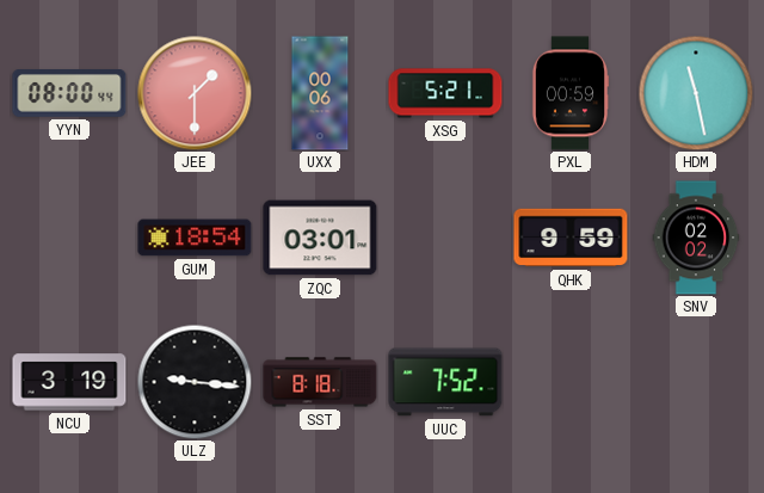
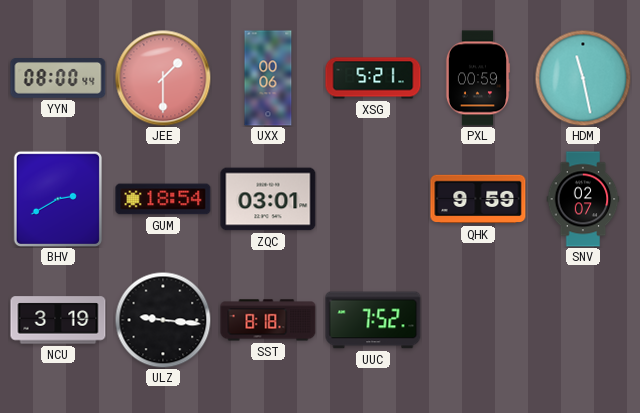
BHV: none -> 2:40 (57, 198)
SNV: 02:02 -> 02:07 (583, 199)
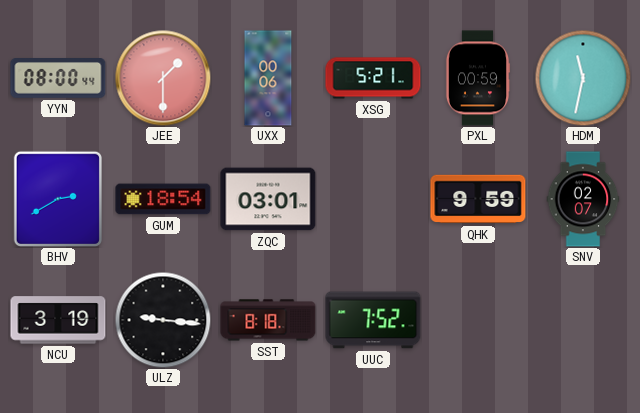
HDM: 11:28 -> 11:32 (583, 78)
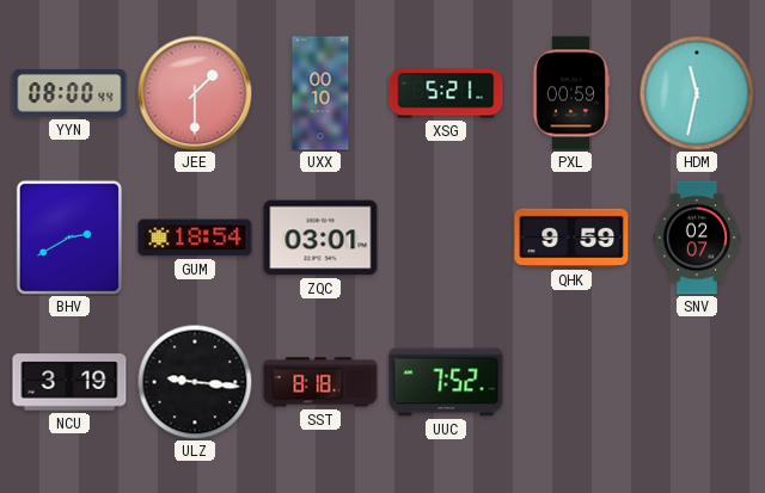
UXX: 00:06 -> 00:10 (320, 93)
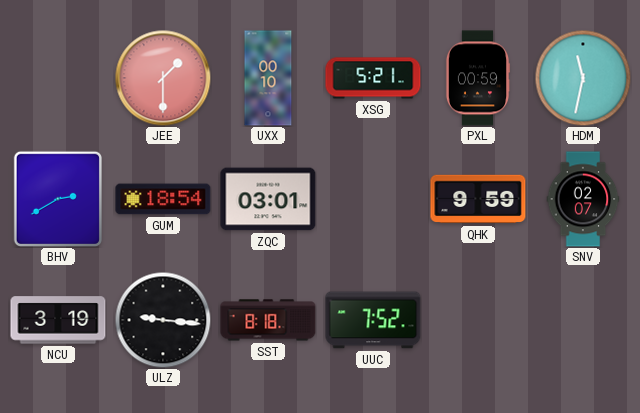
YYN: 08:00 -> none (69, 93)
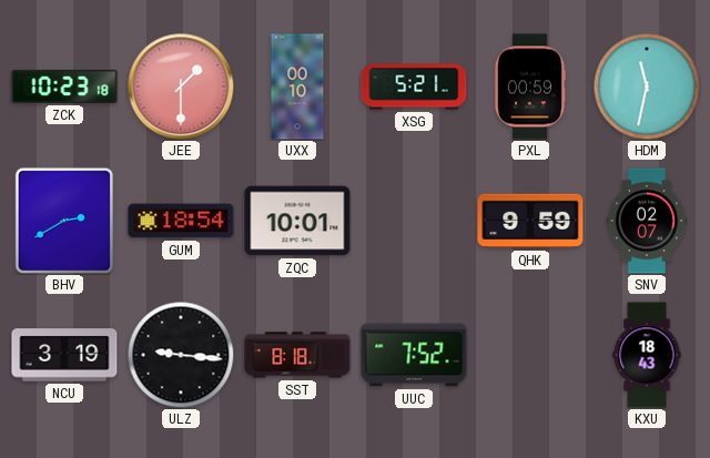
ZCK: none -> 10:23 (64, 86)
ZQC: 03:01 -> 10:01 (297, 221)
KXU: none -> 18:43 (647, 355)
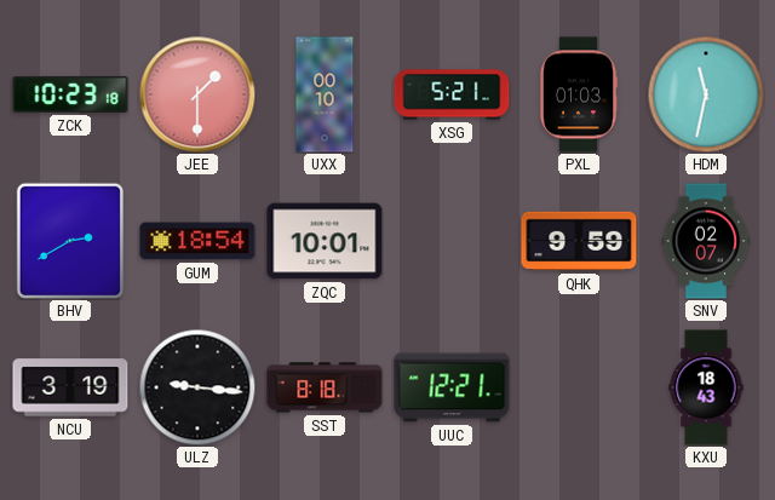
PXL: 00:59 -> 01:03 (579, 94)
UUC: 7:52 -> 12:21 (452, 387)
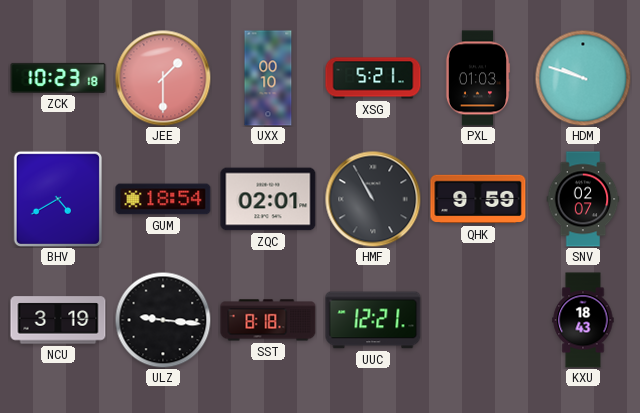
HDM: 11:32 -> 9:48 (583, 78)
BHV: 2:40 -> 4:40 (57, 198)
ZQC: 10:01 -> 02:01 (268, 199)
HMF: none -> 10:55 (373, 199)
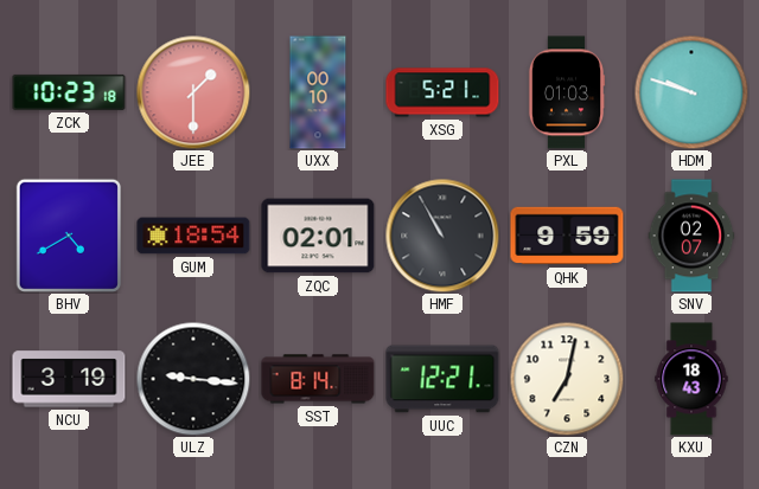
SST: 8:18 -> 8:14 (318, 379)
CZN: none -> 7:02 (567, 379)
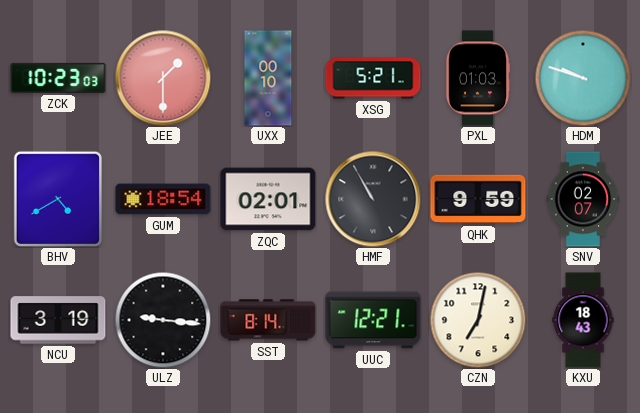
ZCK: 10:23:18 -> 10:23:03 (58, 78)
